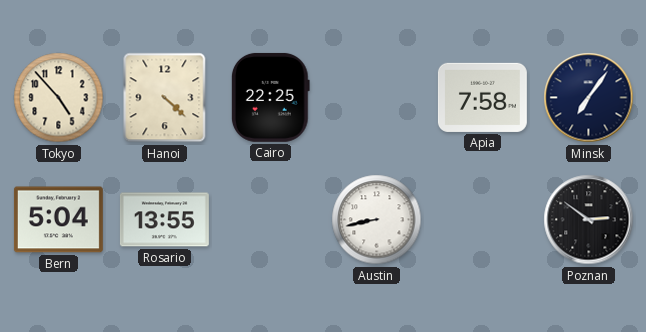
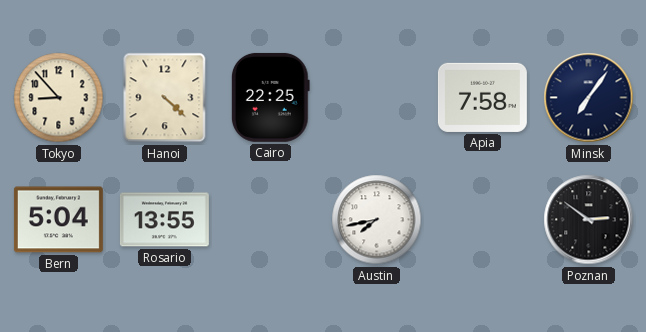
Tokyo: 4:53 -> 8:53 (59, 98)
Austin: 8:43 -> 7:43 (377, 220)
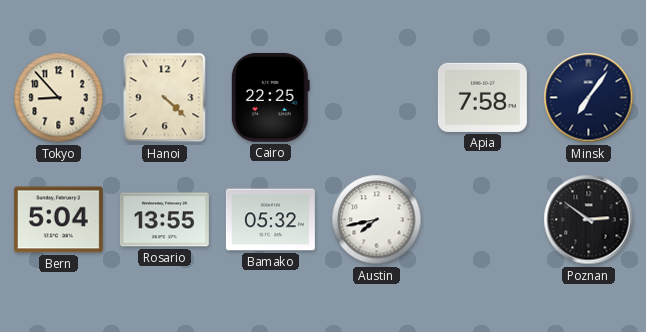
Bamako: none -> 05:32 (270, 220)
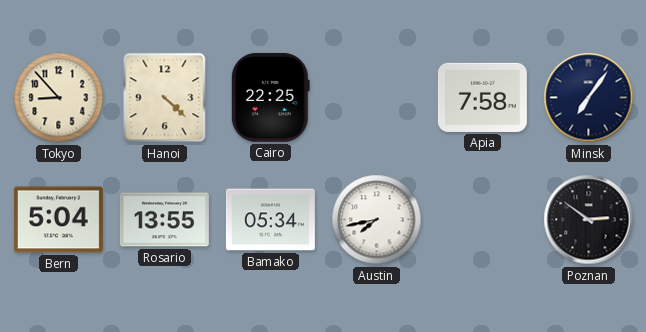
Bamako: 05:32 -> 05:34 (270, 220)
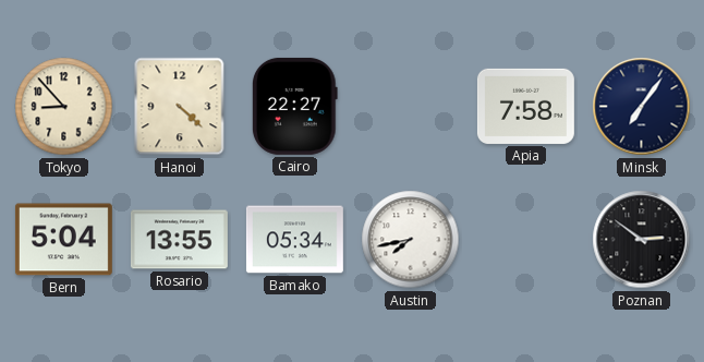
Cairo: 22:25 -> 22:27 (294, 106)
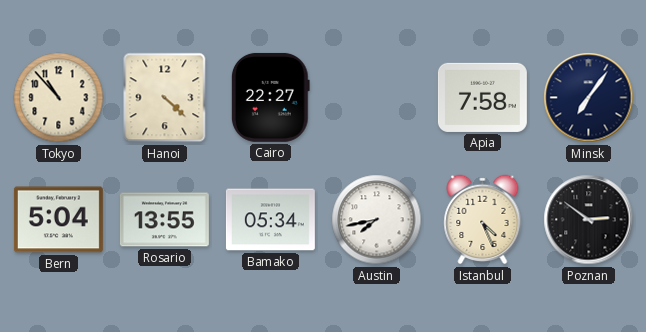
Tokyo: 8:53 -> 10:53 (59, 98)
Istanbul: none -> 4:26 (483, 220)
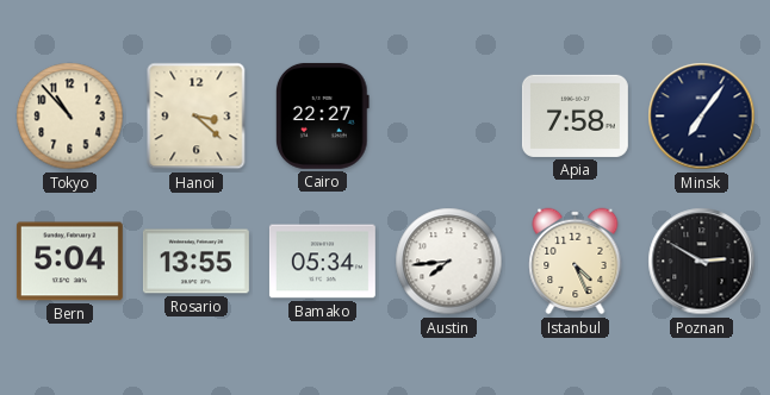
Hanoi: 4:22 -> 3:22 (197, 117)
Austin: 7:43 -> 7:44 (449, 262)
Poznan: 2:51 -> 2:50 (702, 262)
